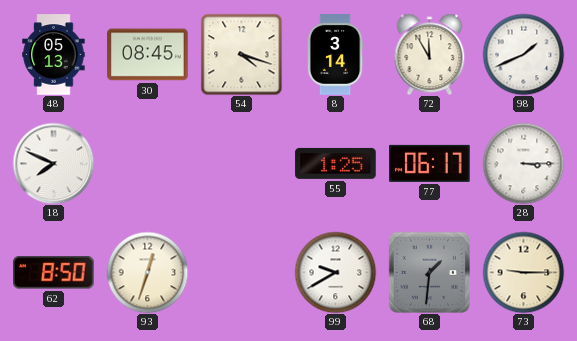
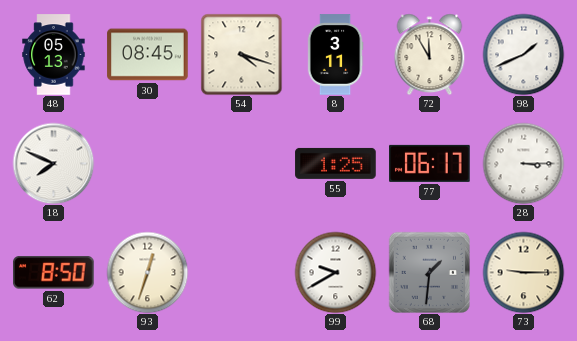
8: 3:14 -> 3:11 (335, 55)
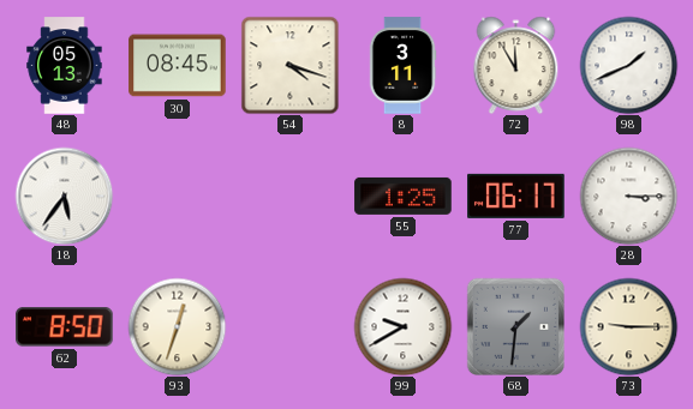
18: 7:49 -> 5:36 (64, 196)
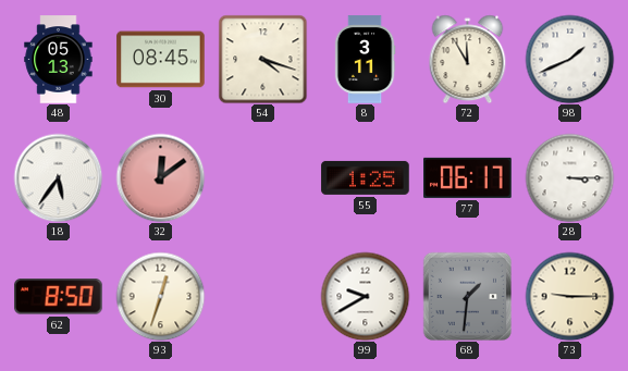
32: none -> 12:09 (160, 177)
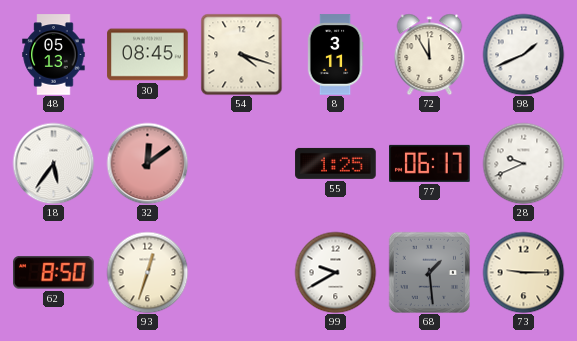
28: 3:15 -> 9:41 (523, 163)
68: 1:31 -> 1:29 (429, 272)
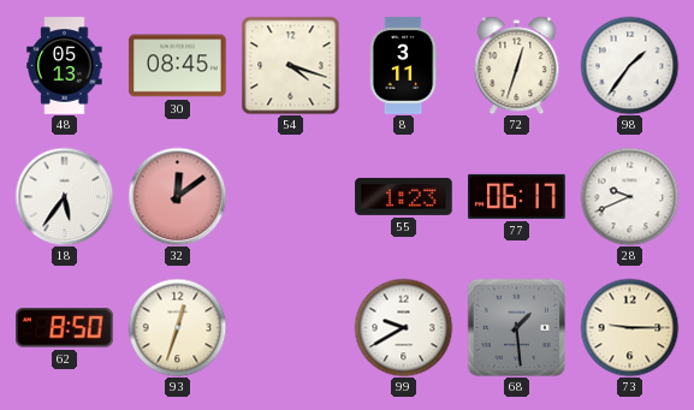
72: 11:55 -> 12:33 (517, 65)
98: 1:41 -> 1:36 (629, 65)
55: 1:25 -> 1:23 (404, 196)
